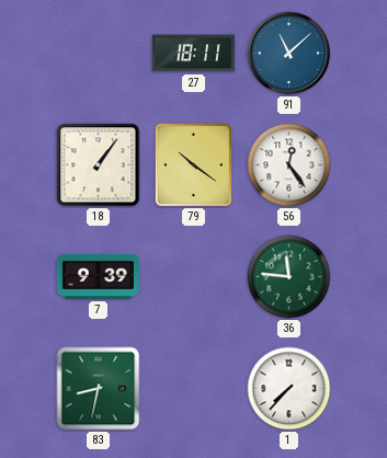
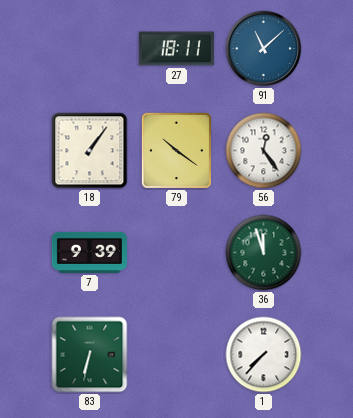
36: 11:46 -> 11:57 (264, 253)
83: 8:32 -> 6:32 (90, 355)
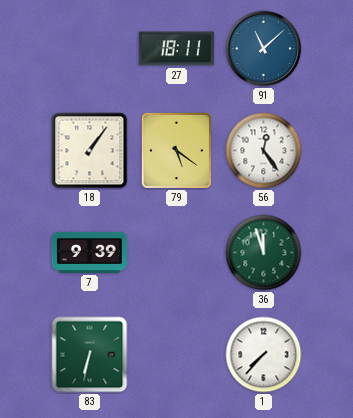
79: 10:21 -> 5:21 (176, 150)
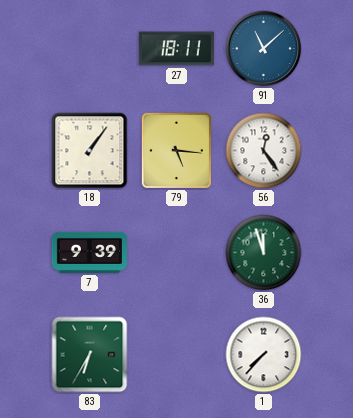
79: 5:21 -> 5:16 (176, 150)
83: 6:32 -> 6:35 (90, 355)
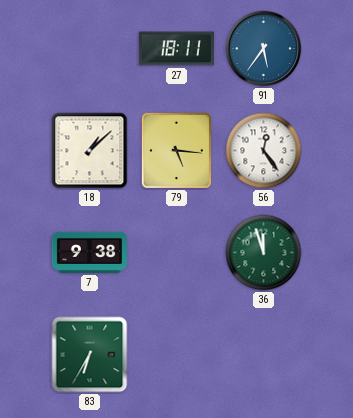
91: 11:08 -> 5:36 (264, 49)
18: 1:06 -> 1:08 (90, 151)
7: 9:39 -> 9:38 (89, 252)
1: 7:37 -> none (264, 355)
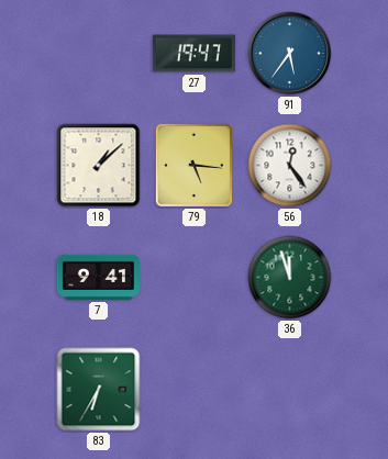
27: 18:11 -> 19:47 (193, 54)
7: 9:38 -> 9:41 (98, 277)
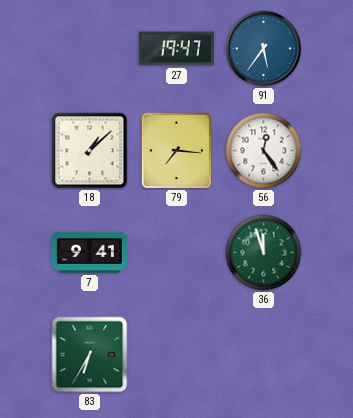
79: 5:16 -> 7:16 (176, 150)
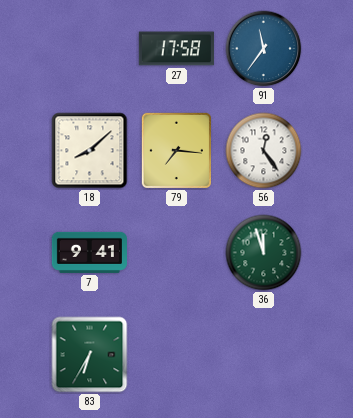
27: 19:47 -> 17:58 (176, 49)
91: 5:36 -> 11:36 (264, 49)
18: 1:08 -> 8:08 (90, 151)
